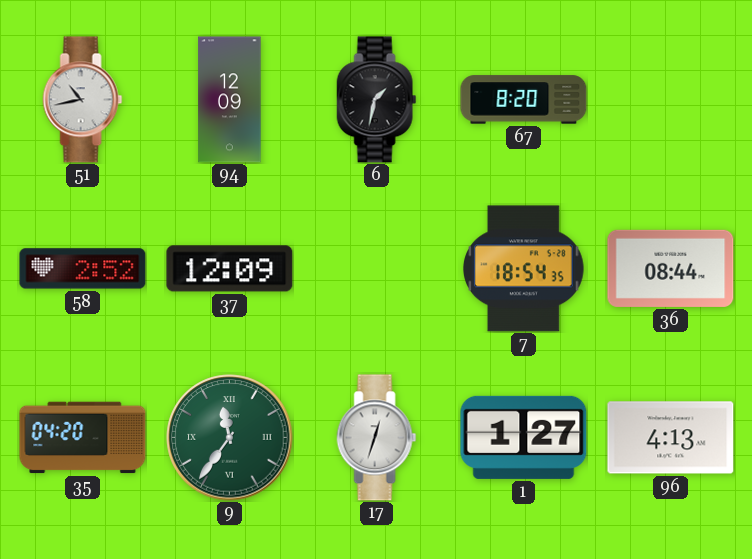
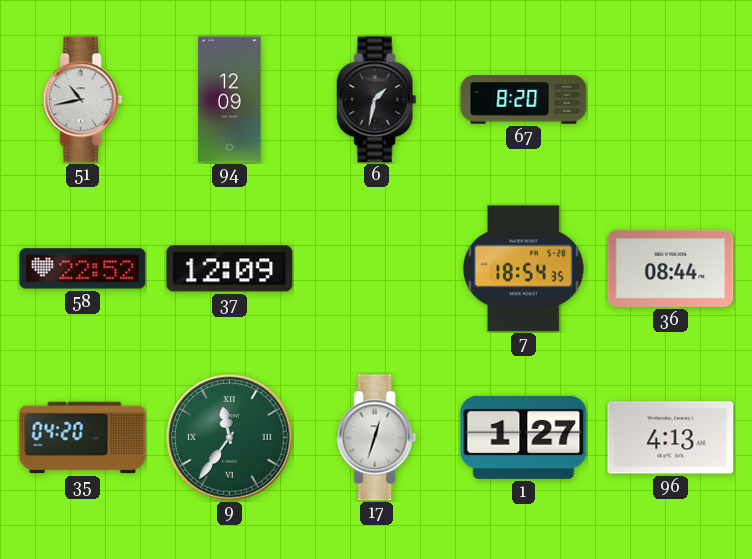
58: 2:52 -> 22:52 (83, 269)
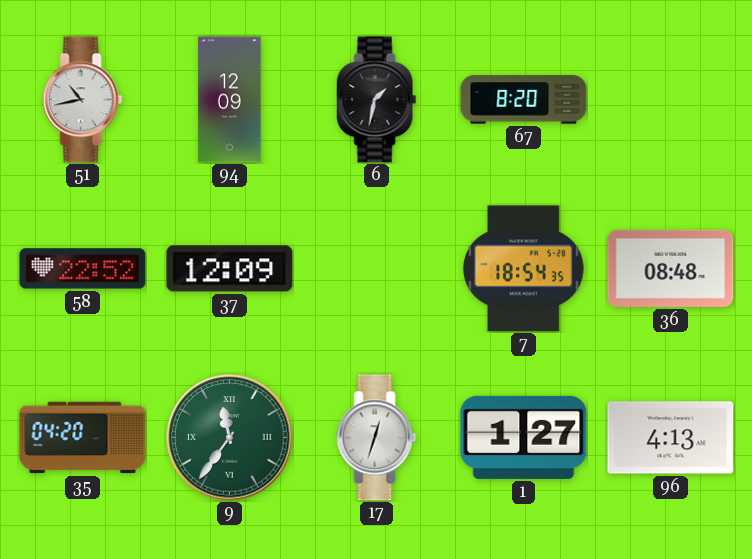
36: 08:44 -> 08:48 (671, 268)
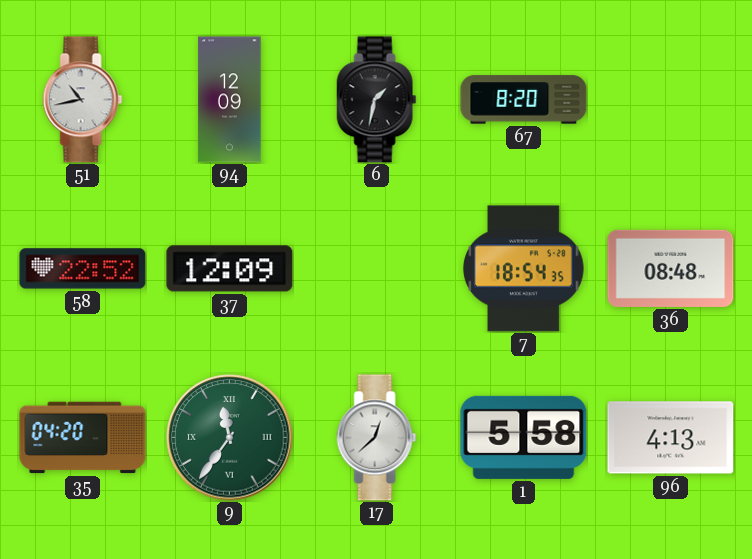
17: 12:33 -> 12:38 (377, 438)
1: 1:27 -> 5:58 (524, 437)
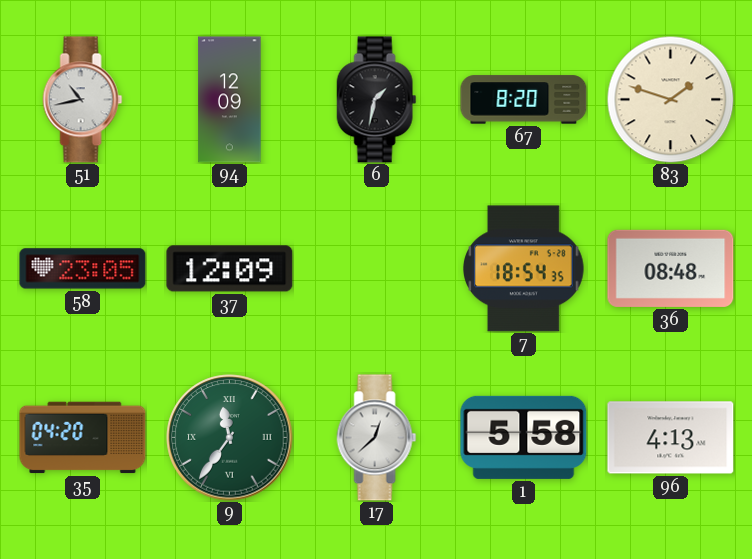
83: none -> 1:48 (670, 99)
58: 22:52 -> 23:05 (83, 269)
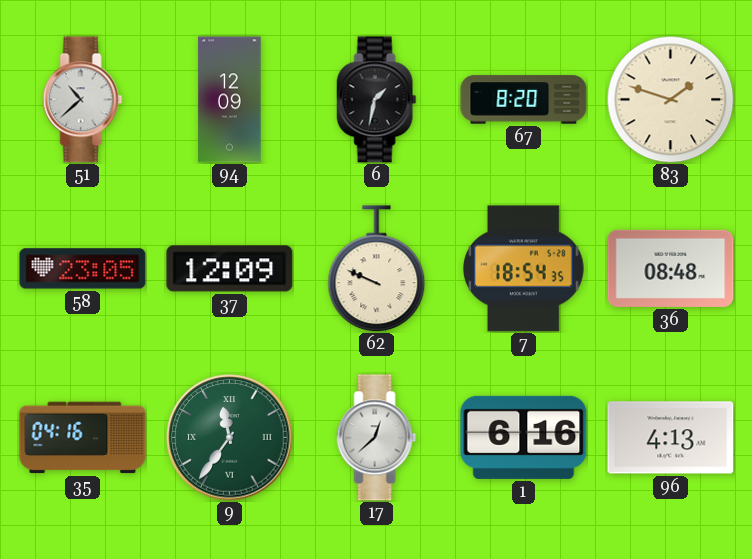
51: 10:43 -> 10:38 (83, 100)
62: none -> 9:49 (377, 269)
35: 04:20 -> 04:16 (83, 438)
1: 5:58 -> 6:16 (524, 437)
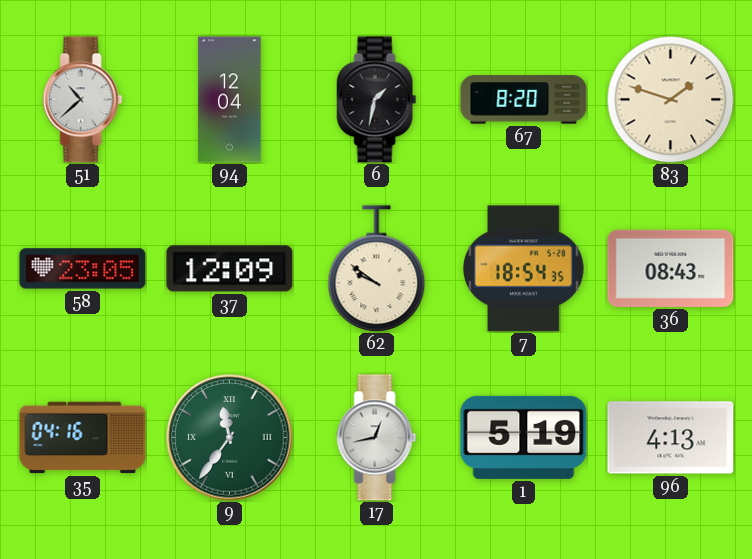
94: 12:09 -> 12:04 (230, 100)
62: 9:49 -> 9:51 (377, 269)
36: 08:48 -> 08:43 (671, 268)
17: 12:38 -> 12:43 (377, 438)
1: 6:16 -> 5:19 (524, 437)
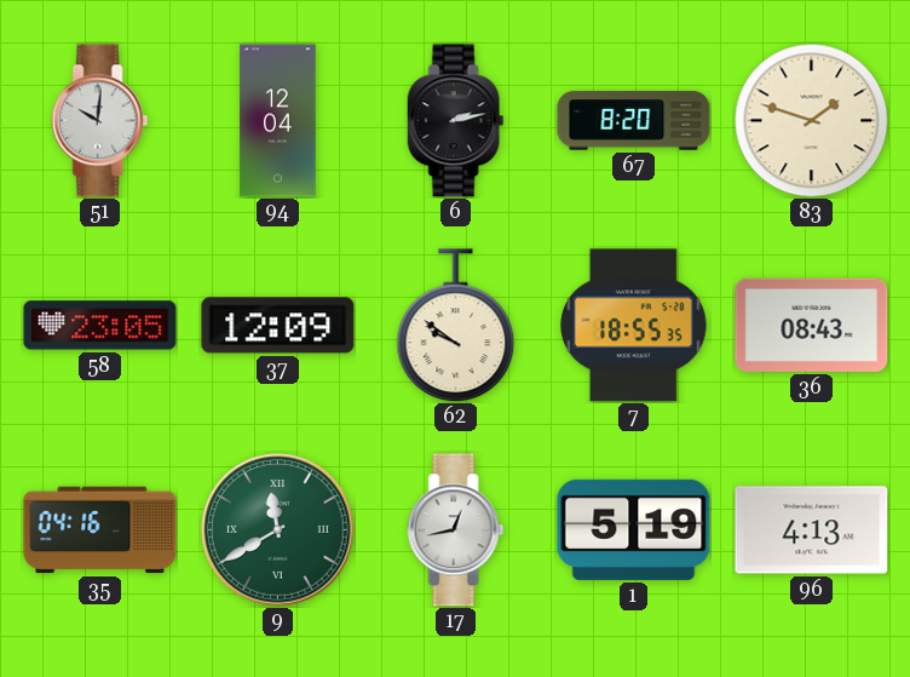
51: 10:38 -> 10:01 (100, 121)
6: 1:32 -> 2:13 (456, 121)
7: 18:54 -> 18:55 (634, 326)
9: 11:36 -> 11:40 (278, 530)
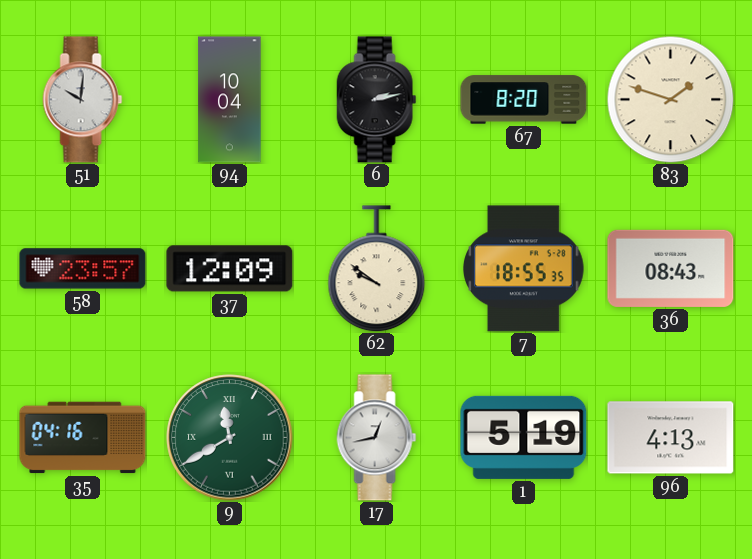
94: 12:04 -> 10:04 (230, 100)
58: 23:05 -> 23:57 (83, 269)
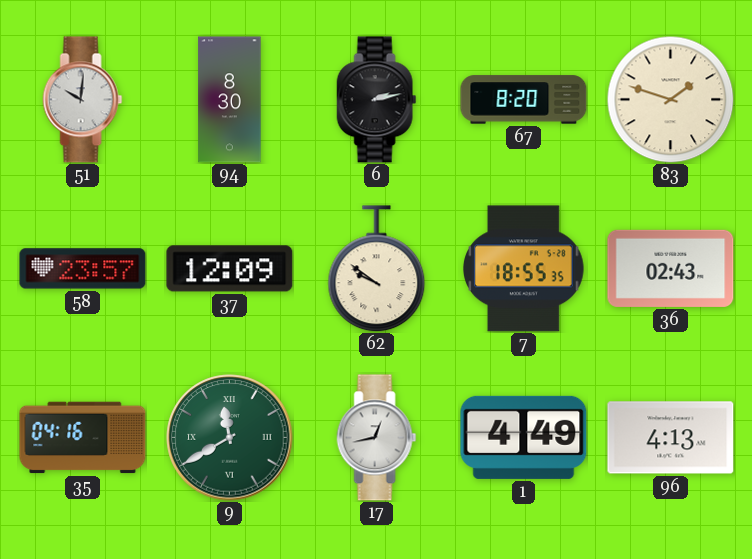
94: 10:04 -> 8:30 (230, 100)
36: 08:43 -> 02:43 (671, 268)
1: 5:19 -> 4:49 (524, 437)
